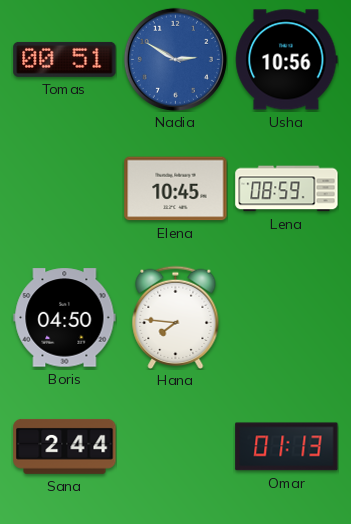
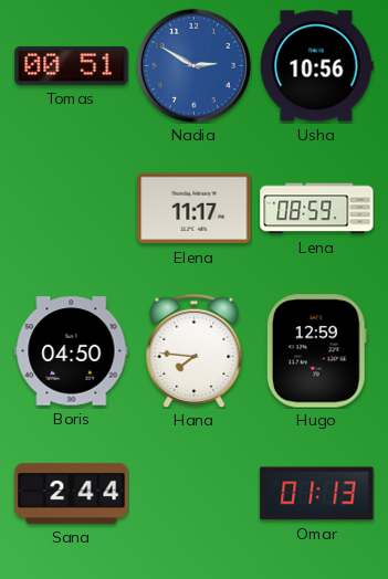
Elena: 10:45 -> 11:17 (195, 209)
Hugo: none -> 12:59 (316, 351)
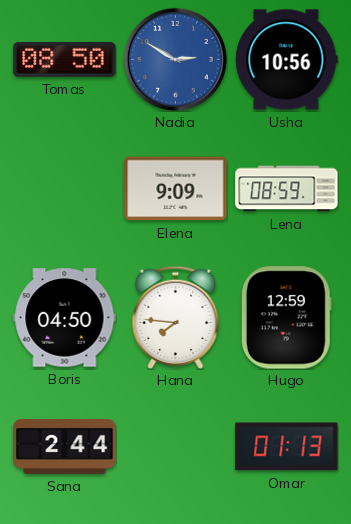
Tomas: 00:51 -> 08:50 (65, 59)
Elena: 11:17 -> 9:09 (176, 189)
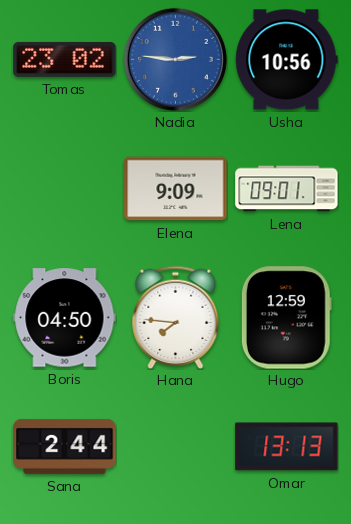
Tomas: 08:50 -> 23:02 (65, 59)
Nadia: 2:50 -> 2:46 (175, 59)
Lena: 08:59 -> 09:01 (287, 189)
Omar: 01:13 -> 13:13 (287, 447)
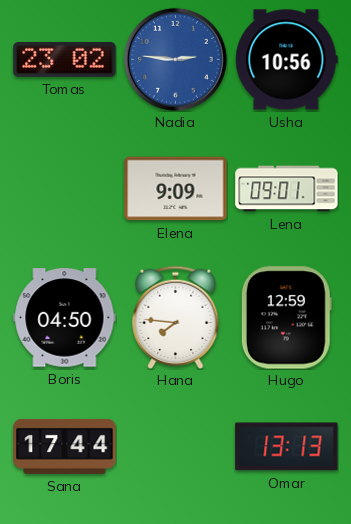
Sana: 2:44 -> 17:44 (65, 446)
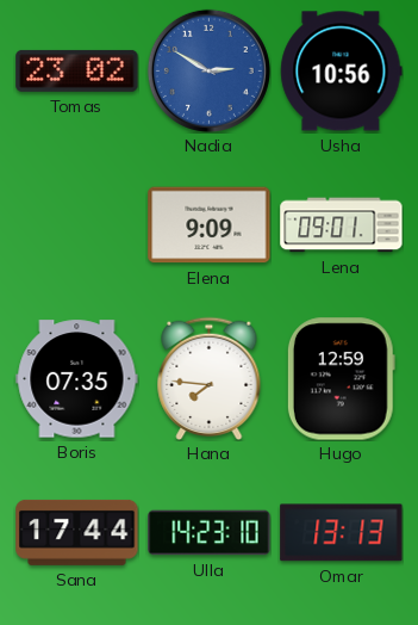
Nadia: 2:46 -> 2:50 (208, 70)
Boris: 04:50 -> 07:35 (77, 379)
Ulla: none -> 14:23 (210, 533)
